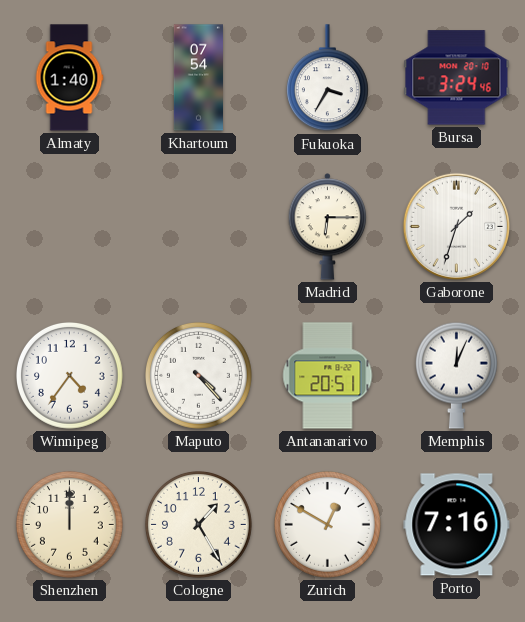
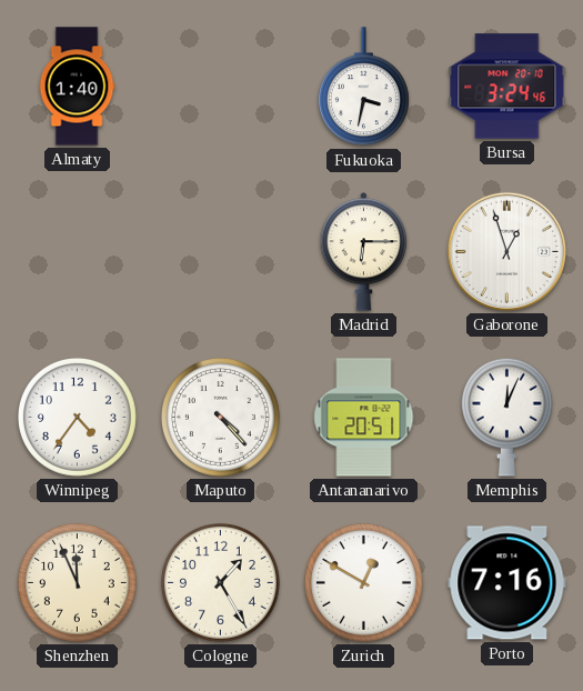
Khartoum: 07:54 -> none (198, 78)
Fukuoka: 3:35 -> 3:32 (363, 87)
Gaborone: 1:33 -> 12:57 (506, 251)
Shenzhen: 12:00 -> 11:56 (78, 583)
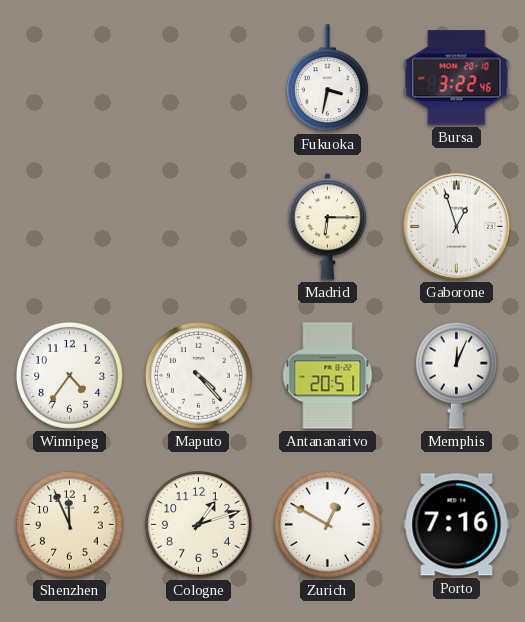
Almaty: 1:40 -> none (77, 87)
Bursa: 3:24 -> 3:22 (457, 78)
Cologne: 1:25 -> 1:12 (199, 525)
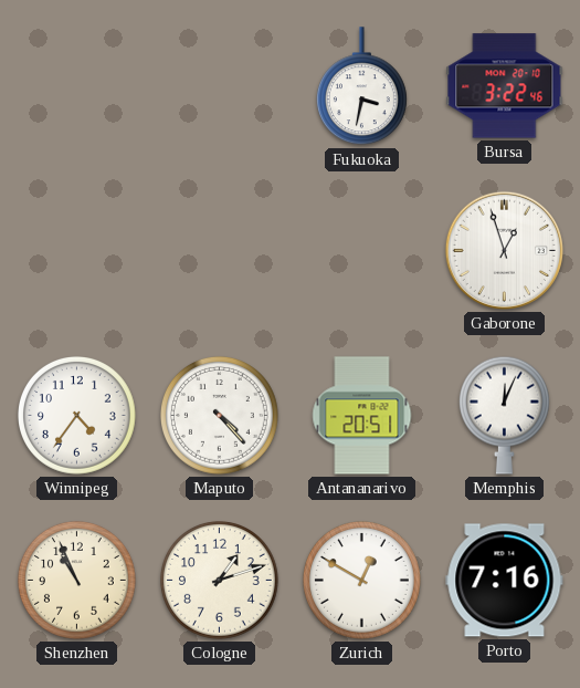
Madrid: 6:15 -> none (328, 227)
Shenzhen: 11:56 -> 10:56 (77, 581)
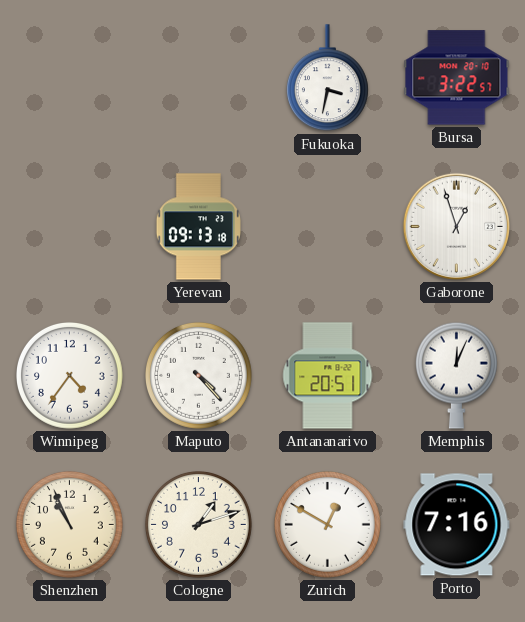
Bursa: 3:22:46 -> 3:22:57 (457, 78)
Yerevan: none -> 09:13 (198, 227)
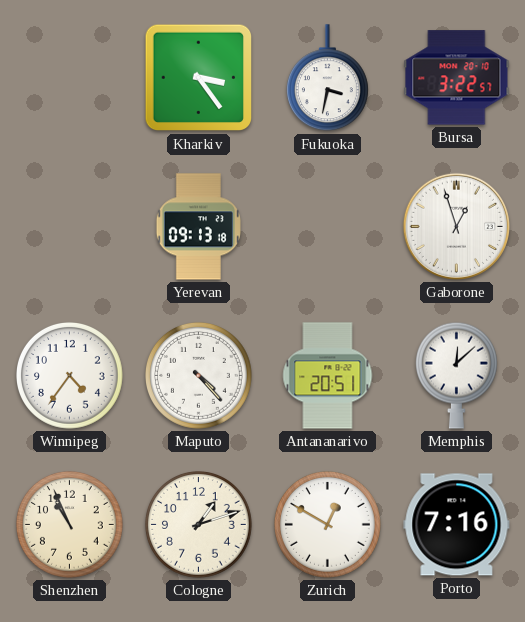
Kharkiv: none -> 3:24 (199, 78)
Memphis: 12:04 -> 12:08 (456, 375)
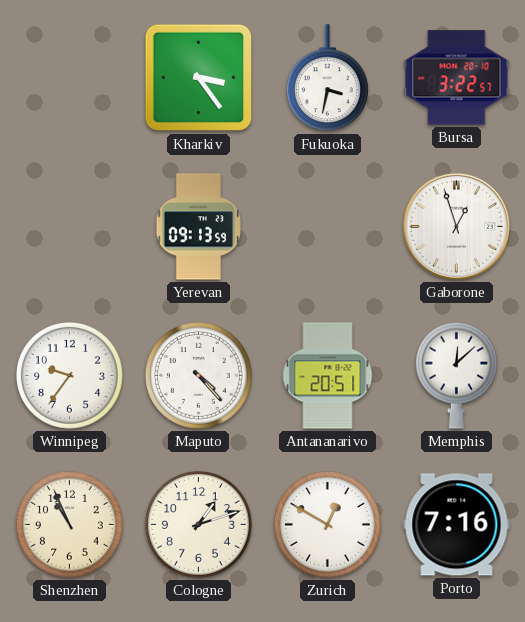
Yerevan: 09:13:18 -> 09:13:59 (198, 227)
Winnipeg: 4:36 -> 9:36 (70, 376)
